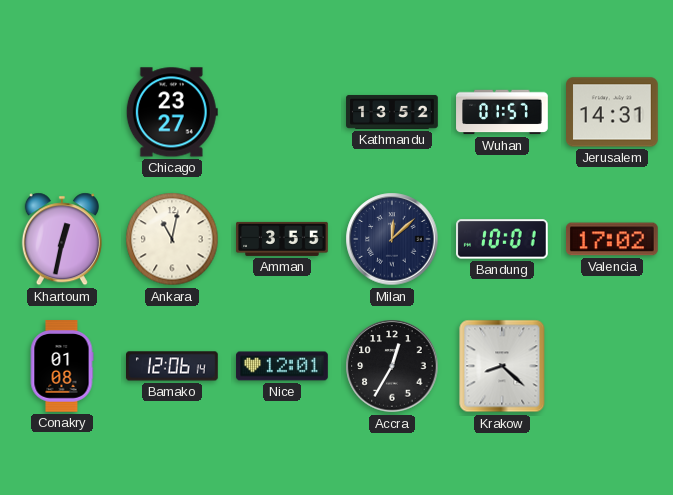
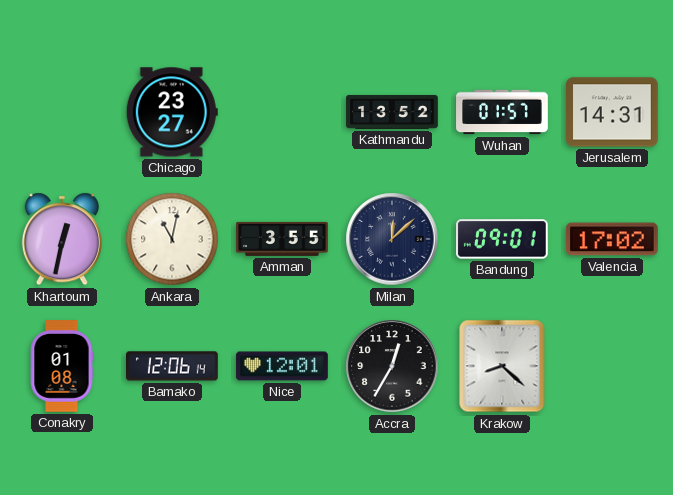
Bandung: 10:01 -> 09:01 (503, 239)
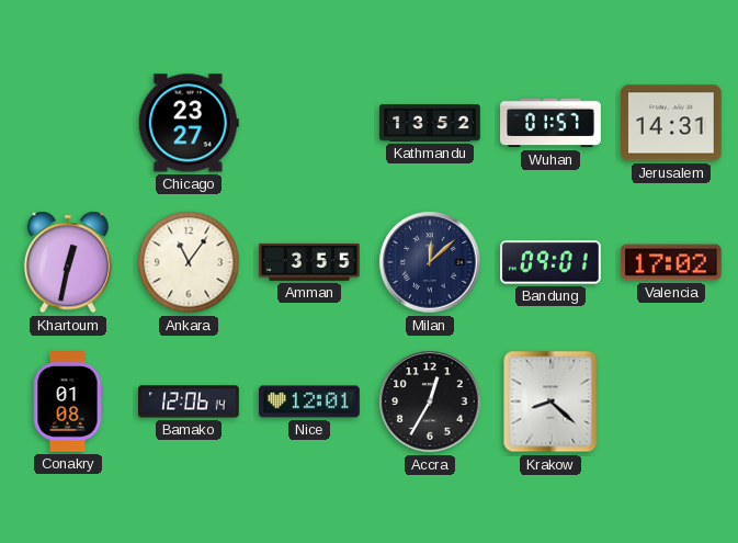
Ankara: 11:02 -> 11:06 (189, 262)
